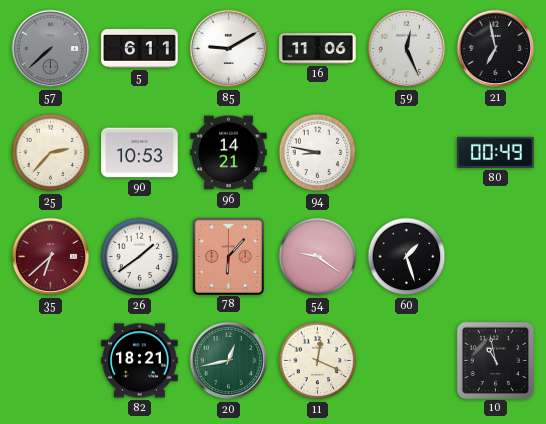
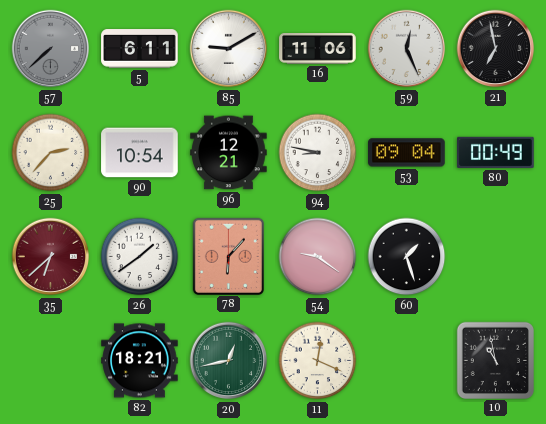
90: 10:53 -> 10:54 (140, 153)
96: 14:21 -> 12:21 (229, 153)
53: none -> 09:04 (407, 153)
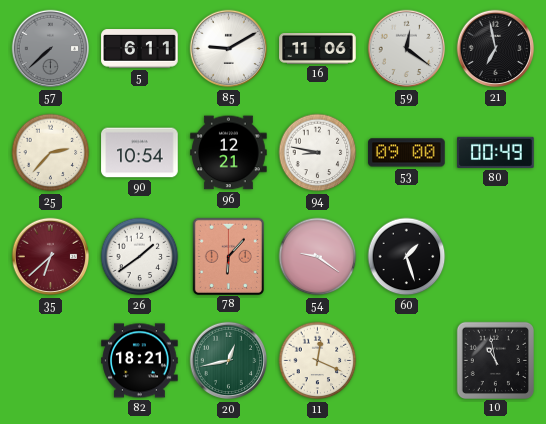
59: 12:26 -> 12:21 (407, 49)
53: 09:04 -> 09:00 (407, 153)
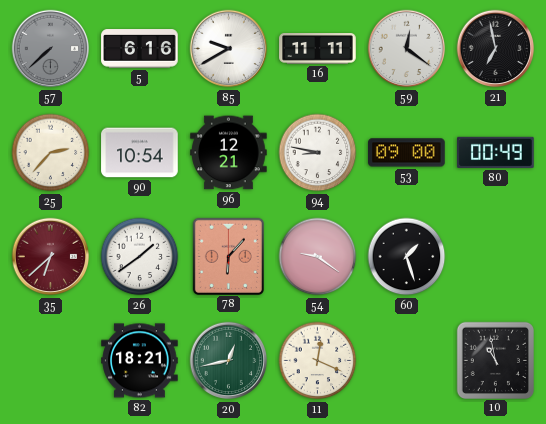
5: 6:11 -> 6:16 (140, 49)
85: 9:10 -> 9:40 (229, 49)
16: 11:06 -> 11:11 (318, 49)
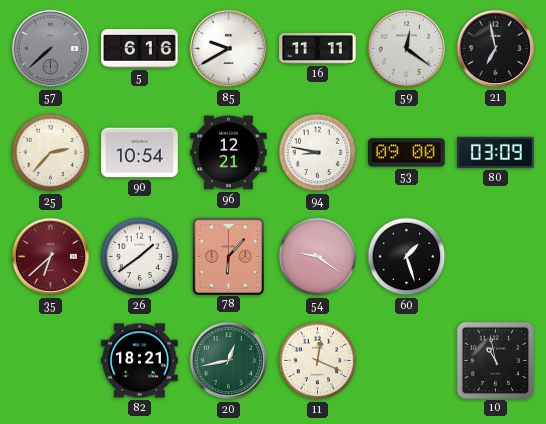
80: 00:49 -> 03:09 (496, 152)
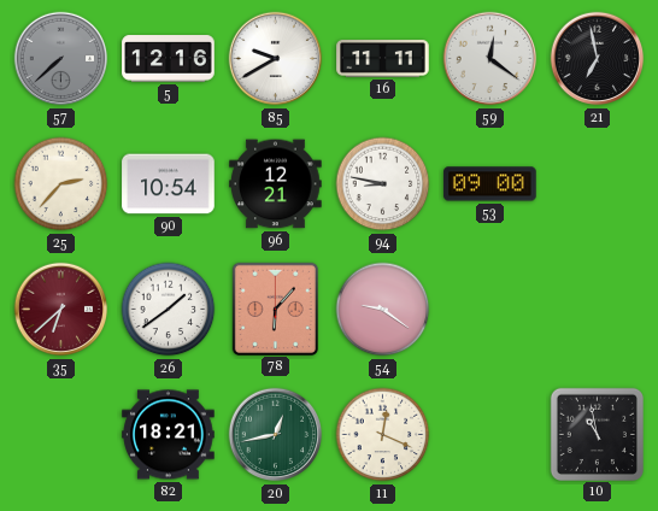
5: 6:16 -> 12:16 (169, 59)
80: 03:09 -> none (496, 152)
60: 1:27 -> none (407, 257)
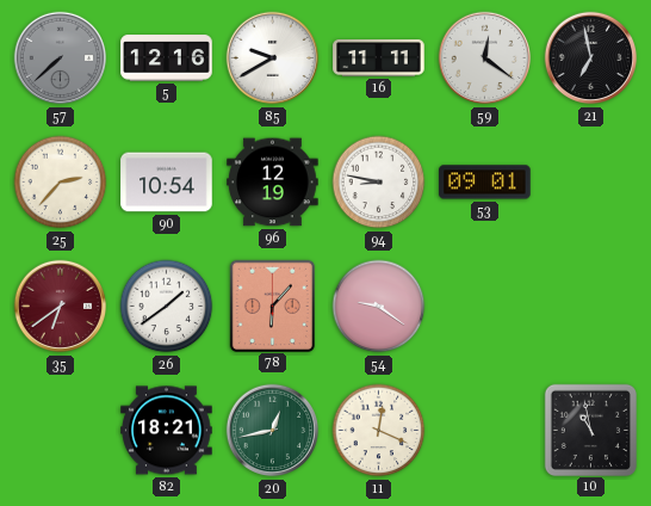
96: 12:21 -> 12:19 (273, 183)
53: 09:00 -> 09:01 (485, 183)
35: 6:38 -> 6:39 (61, 307)
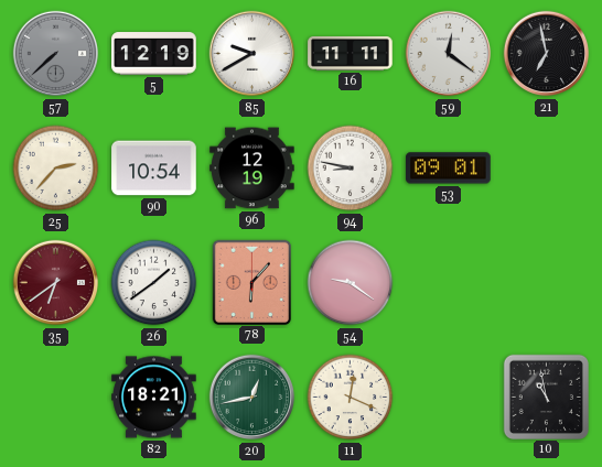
5: 12:16 -> 12:19 (154, 54)
